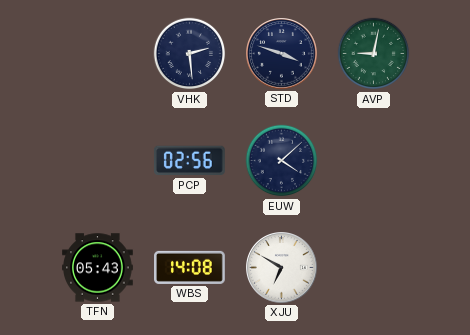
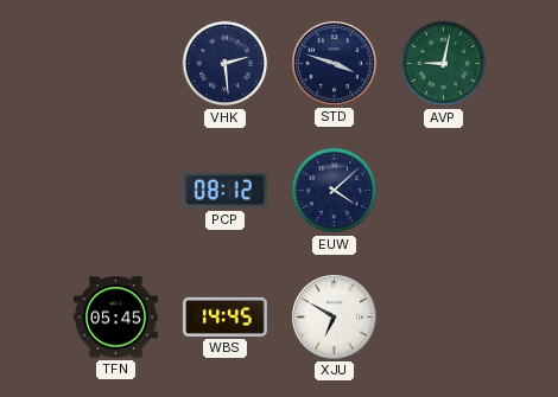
PCP: 02:56 -> 08:12 (224, 191)
TFN: 05:43 -> 05:45 (116, 318)
WBS: 14:08 -> 14:45 (226, 316)
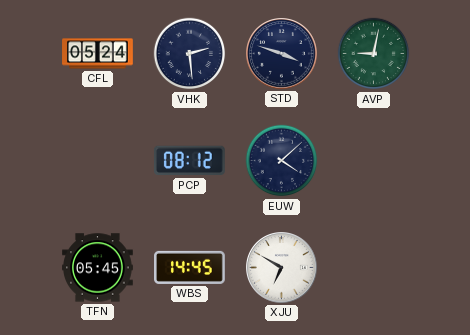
CFL: none -> 05:24 (98, 54)
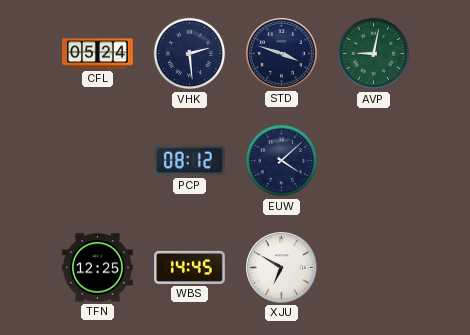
TFN: 05:45 -> 12:25 (98, 268)
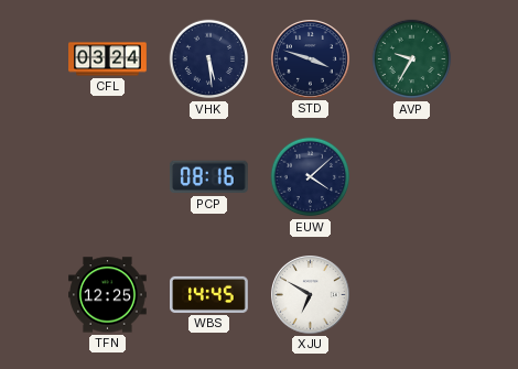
CFL: 05:24 -> 03:24 (108, 59)
VHK: 2:29 -> 5:29 (209, 59)
AVP: 9:02 -> 9:35 (412, 59)
PCP: 08:12 -> 08:16 (208, 177)
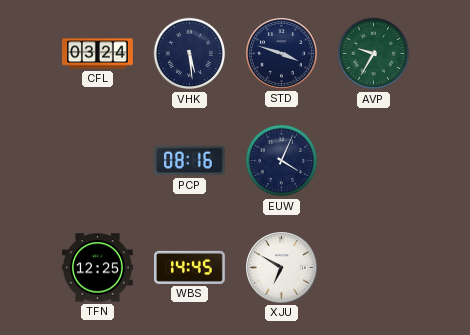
EUW: 4:08 -> 4:04 (282, 161)
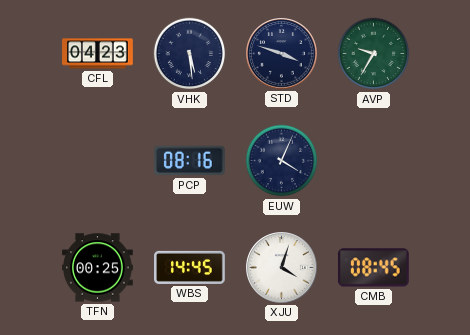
CFL: 03:24 -> 04:23 (98, 54)
TFN: 12:25 -> 00:25 (98, 268)
XJU: 6:50 -> 4:03 (282, 268)
CMB: none -> 08:45 (373, 268)
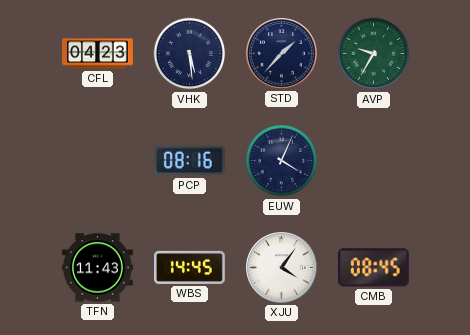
STD: 3:48 -> 1:37 (282, 54)
TFN: 00:25 -> 11:43 (98, 268)
XJU: 4:03 -> 4:06 (282, 268)
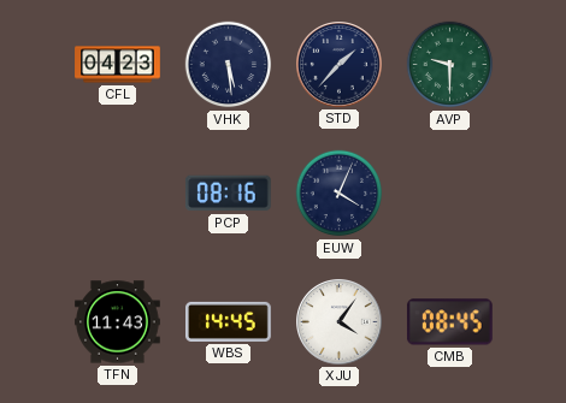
AVP: 9:35 -> 9:30 (450, 65)
